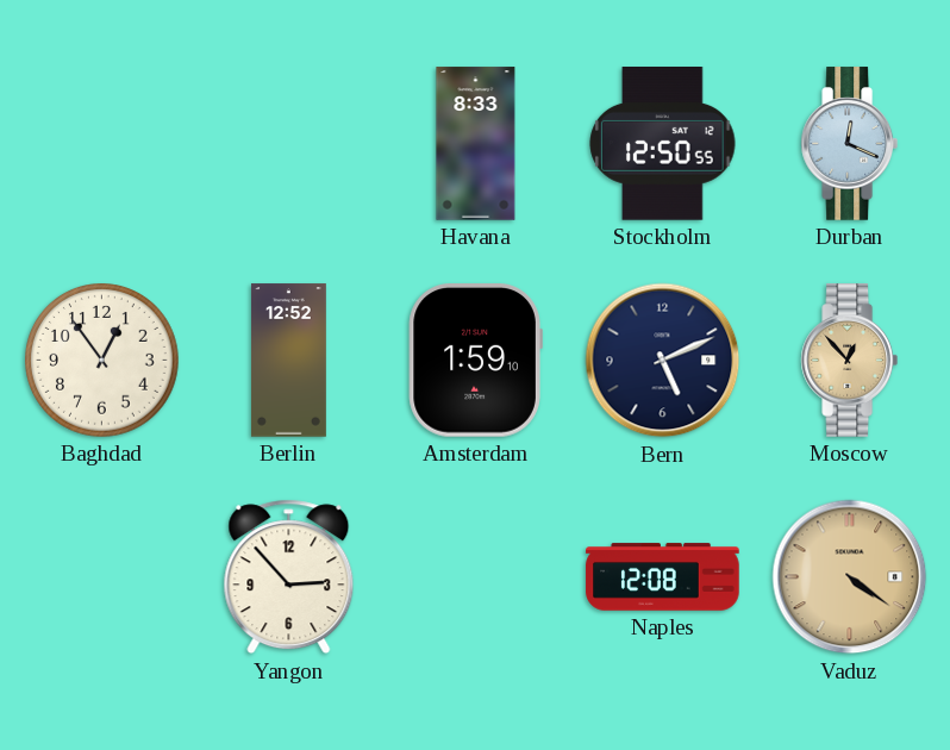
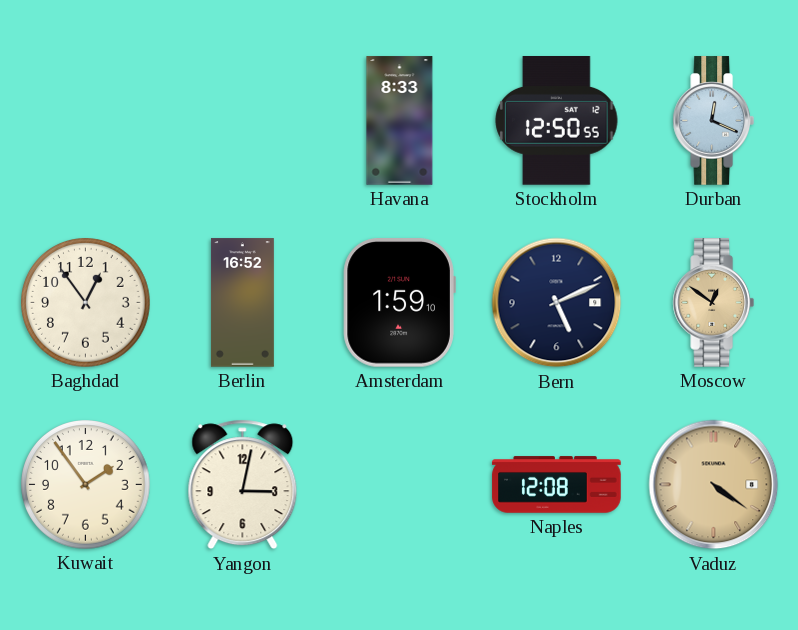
Berlin: 12:52 -> 16:52 (242, 303)
Moscow: 12:53 -> 12:51 (713, 303)
Kuwait: none -> 1:54 (86, 485)
Yangon: 2:53 -> 3:02 (243, 485)
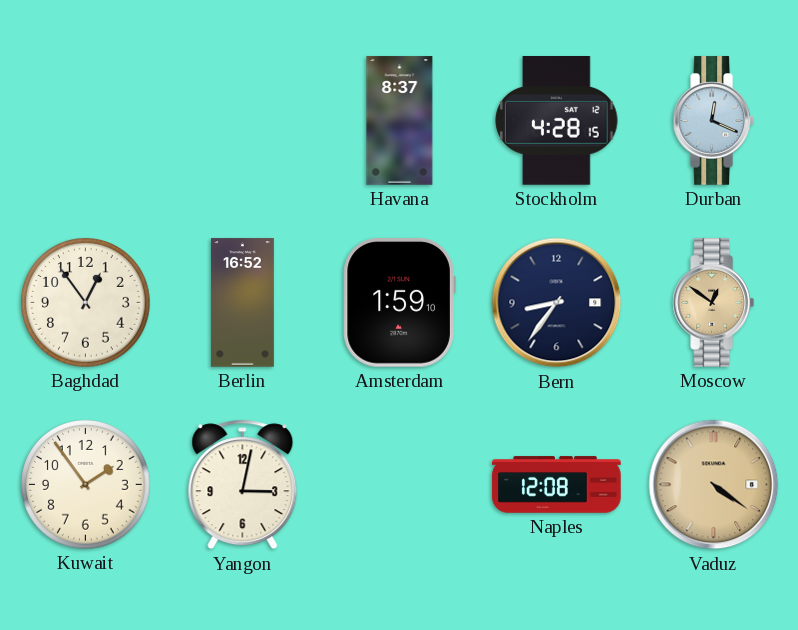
Havana: 8:33 -> 8:37 (400, 121)
Stockholm: 12:50 -> 4:28 (557, 121)
Bern: 5:11 -> 8:36 (557, 303)
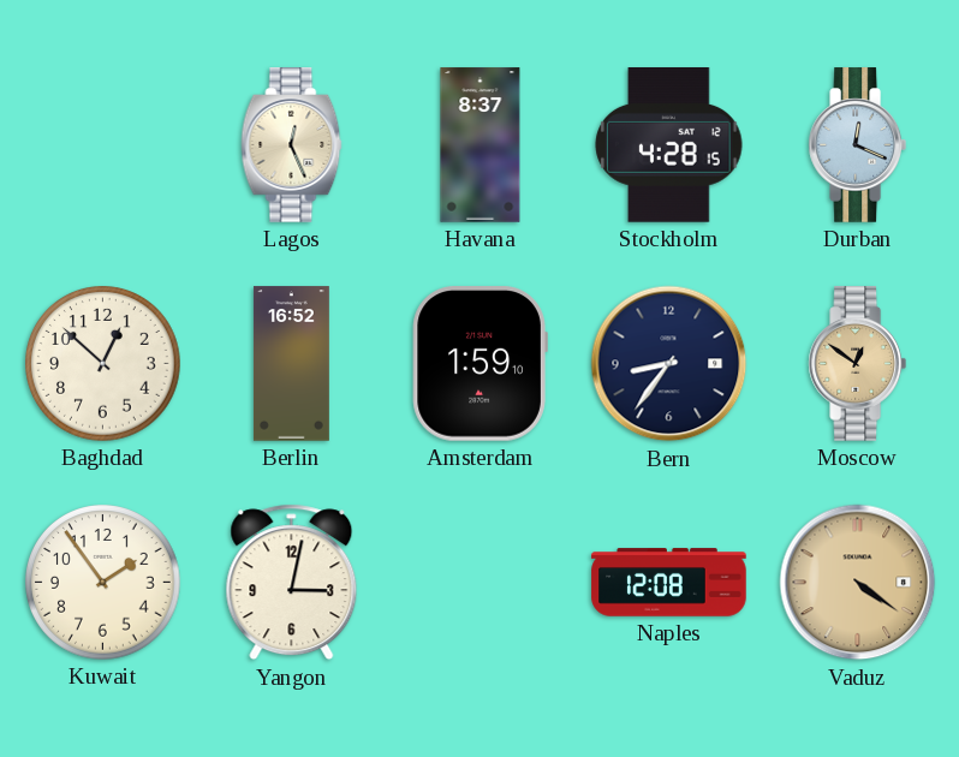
Lagos: none -> 12:26 (292, 145)
Baghdad: 12:54 -> 12:52 (103, 364)
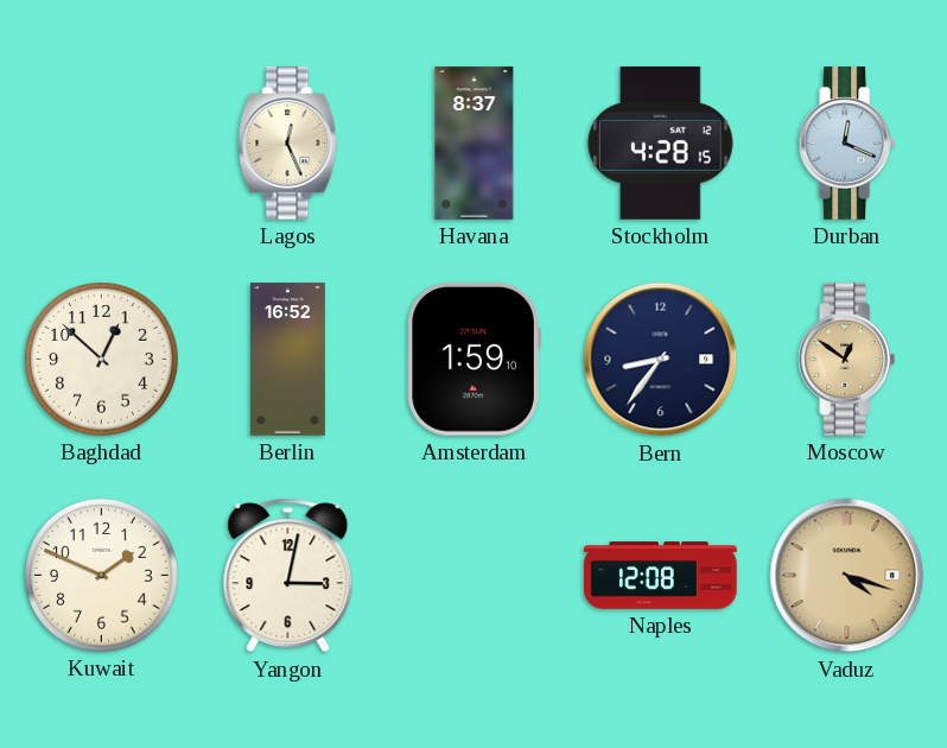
Kuwait: 1:54 -> 1:49 (102, 576)
Vaduz: 4:21 -> 4:18 (847, 576)
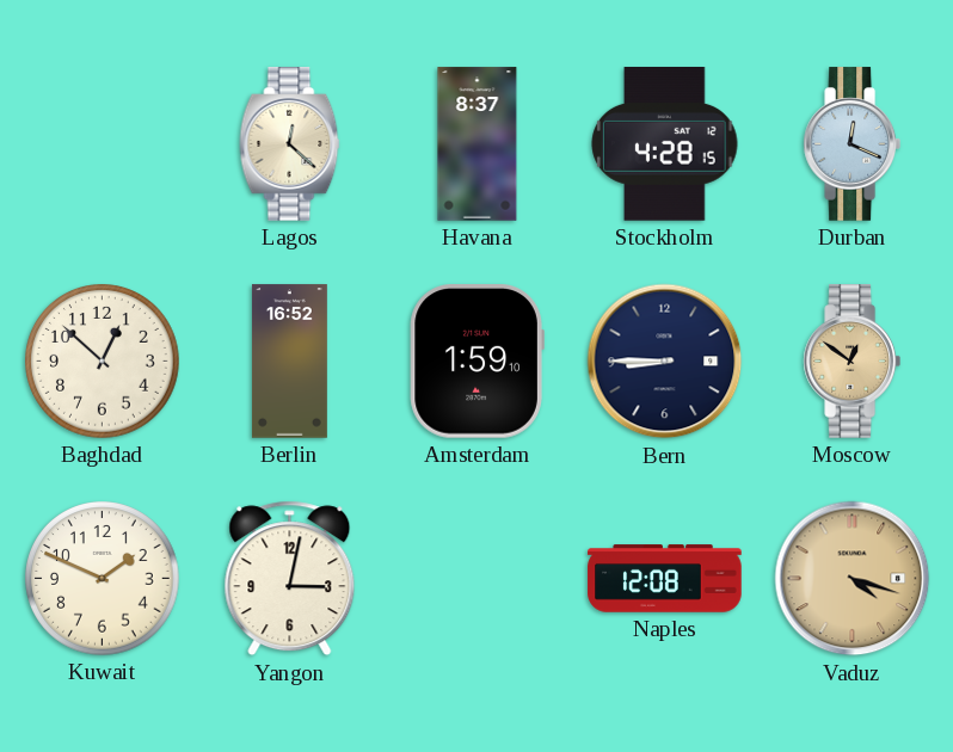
Lagos: 12:26 -> 12:22 (290, 144)
Bern: 8:36 -> 8:45 (665, 362)
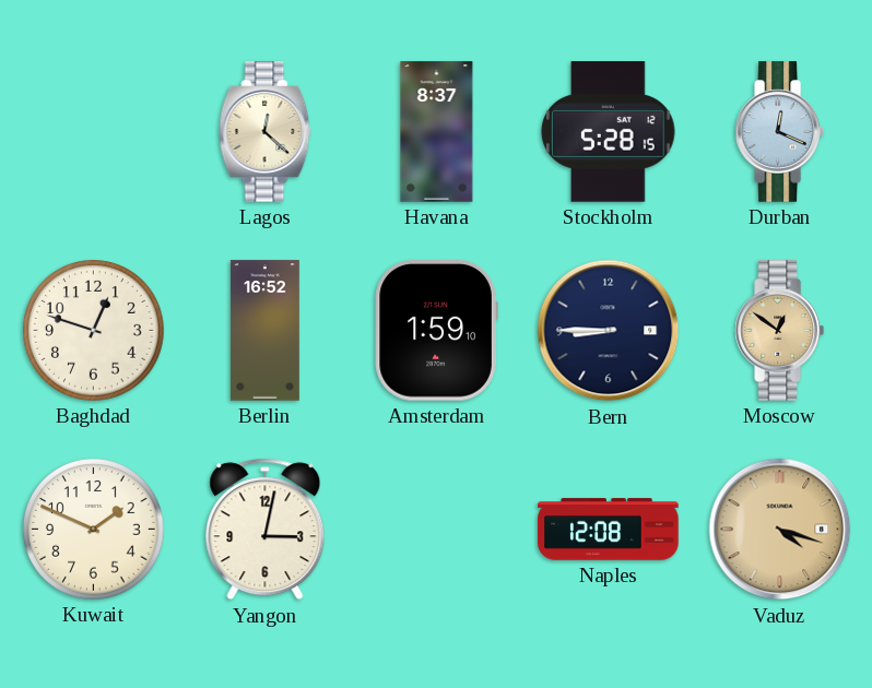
Stockholm: 4:28 -> 5:28 (609, 132)
Baghdad: 12:52 -> 12:48 (94, 331)
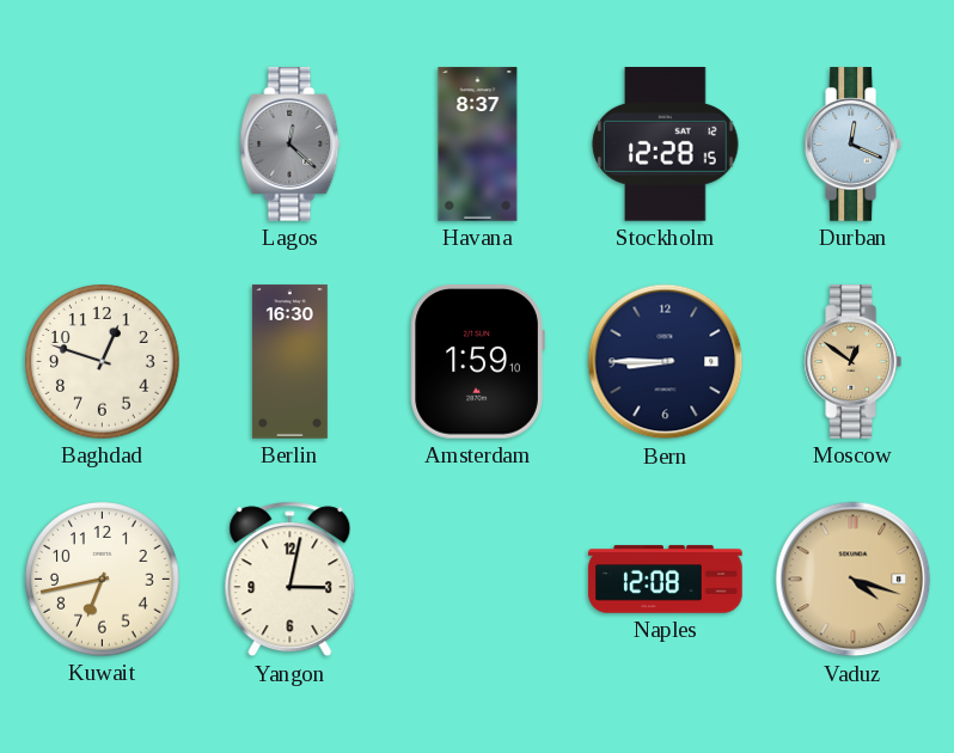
Lagos dial: cream -> grey (291, 145)
Stockholm: 5:28 -> 12:28 (666, 145)
Berlin: 16:52 -> 16:30 (289, 362)
Kuwait: 1:49 -> 6:43 (103, 580)
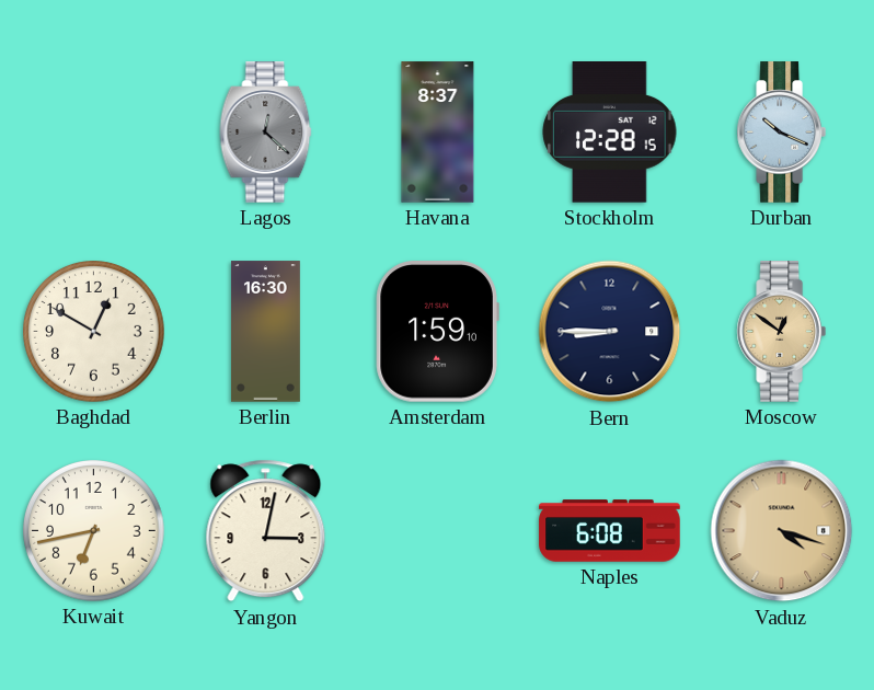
Durban: 12:19 -> 10:19 (781, 133)
Baghdad: 12:48 -> 12:50 (94, 332)
Naples: 12:08 -> 6:08 (610, 531)
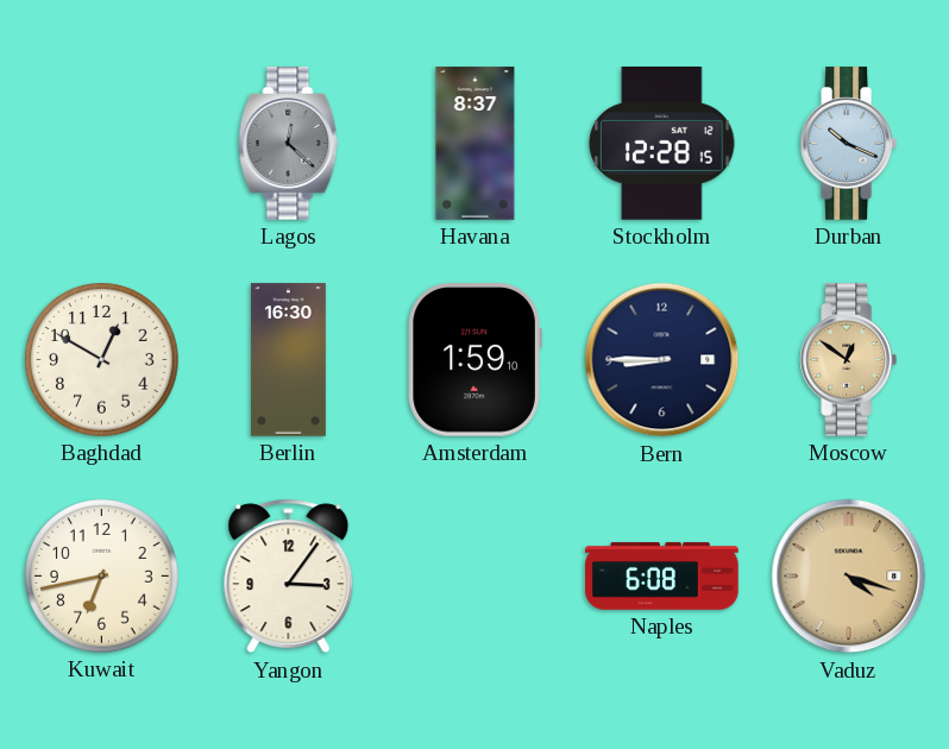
Yangon: 3:02 -> 3:06 (289, 577)
